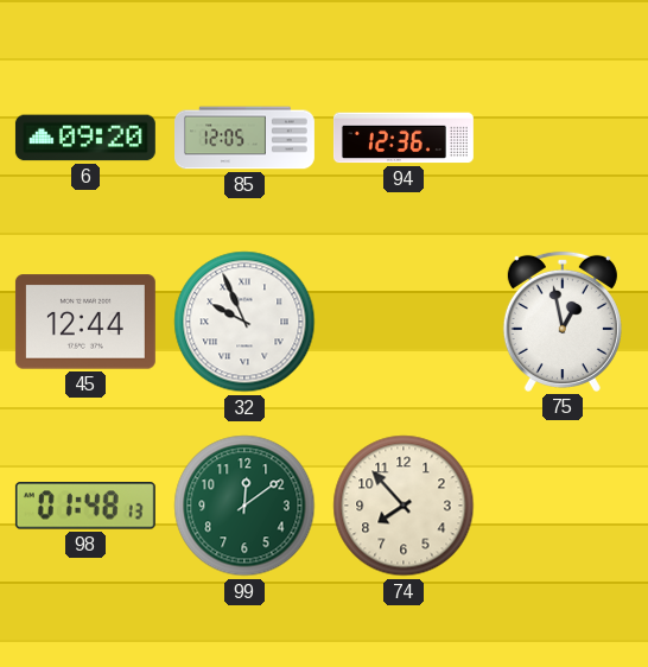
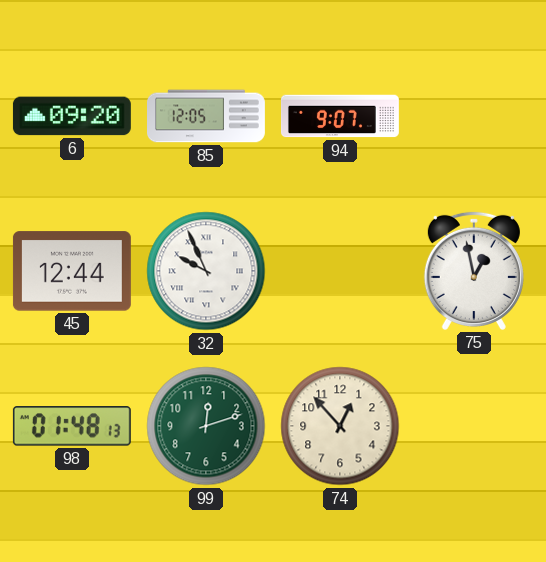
94: 12:36 -> 9:07 (340, 116)
99: 12:09 -> 12:12 (206, 426)
74: 7:53 -> 12:53 (340, 426)
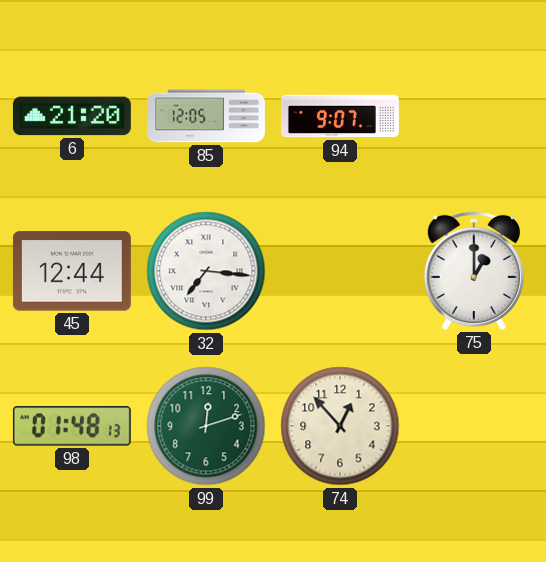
6: 09:20 -> 21:20 (72, 116)
32: 9:56 -> 7:16 (206, 271)
75: 12:58 -> 1:00 (474, 271)
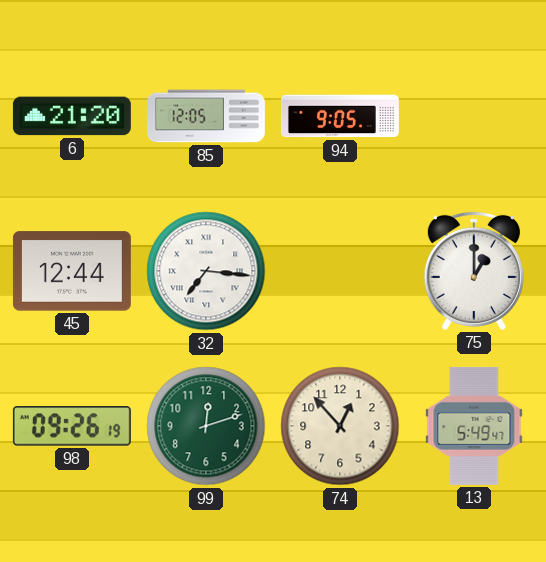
94: 9:07 -> 9:05 (340, 116)
98: 01:48 -> 09:26 (72, 426)
13: none -> 5:49 (474, 426)
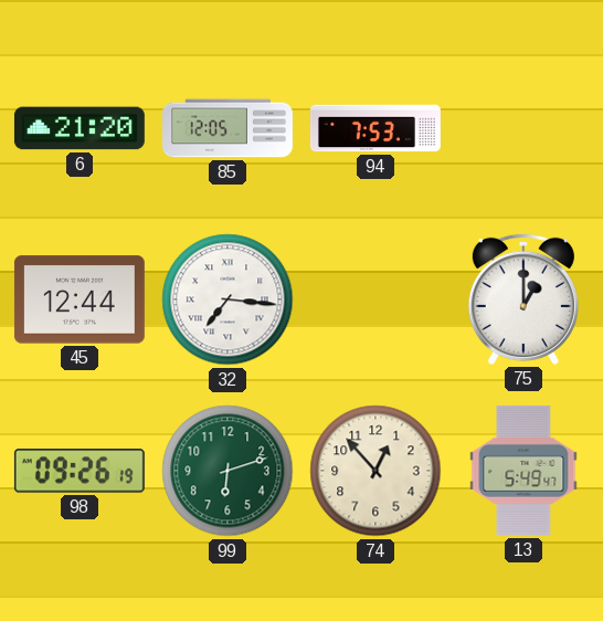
94: 9:05 -> 7:53 (375, 128)
99: 12:12 -> 6:12 (228, 471)
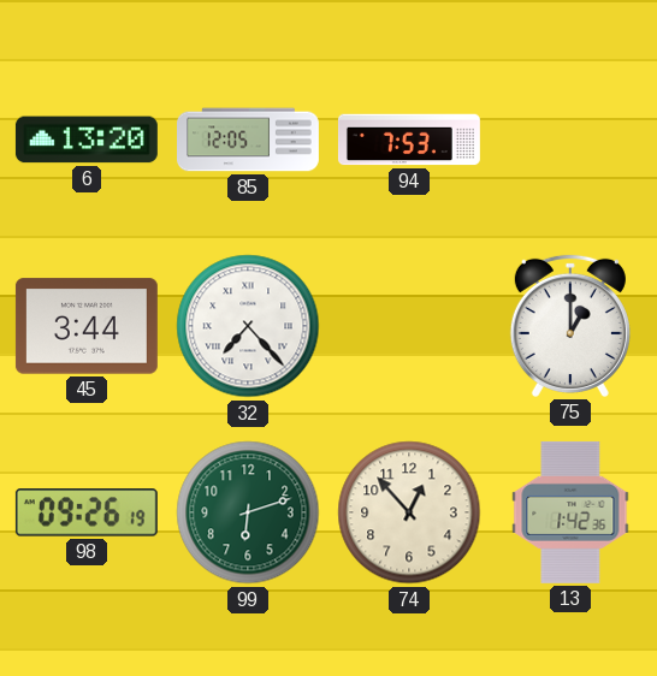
6: 21:20 -> 13:20 (87, 140)
45: 12:44 -> 3:44 (87, 326)
32: 7:16 -> 7:23 (248, 326)
13: 5:49 -> 1:42 (570, 512)
